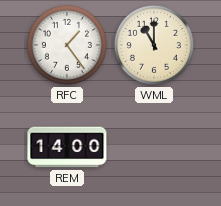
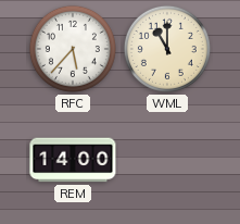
RFC: 1:24 -> 5:37 (73, 49)
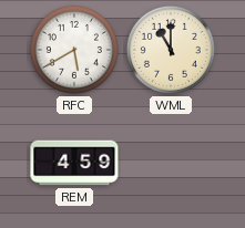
RFC: 5:37 -> 5:40 (74, 50)
REM: 14:00 -> 4:59 (74, 163)
